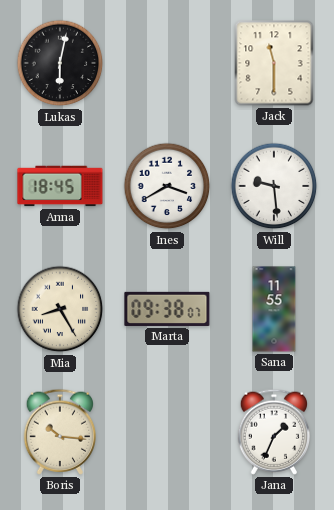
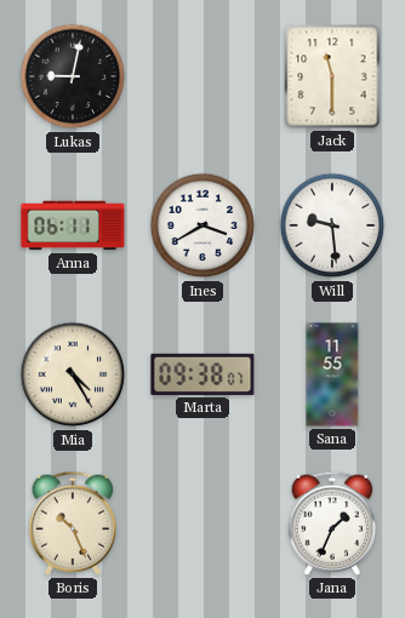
Lukas: 6:02 -> 9:02 (73, 76)
Anna: 18:45 -> 06:11 (73, 225)
Mia: 8:25 -> 4:25 (73, 374)
Boris: 10:16 -> 10:26 (72, 523)
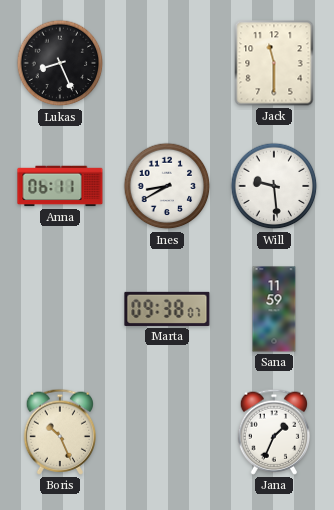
Lukas: 9:02 -> 8:26 (60, 63)
Ines: 3:40 -> 8:40 (167, 186)
Mia: 4:25 -> none (73, 374)
Sana: 11:55 -> 11:59 (274, 309)
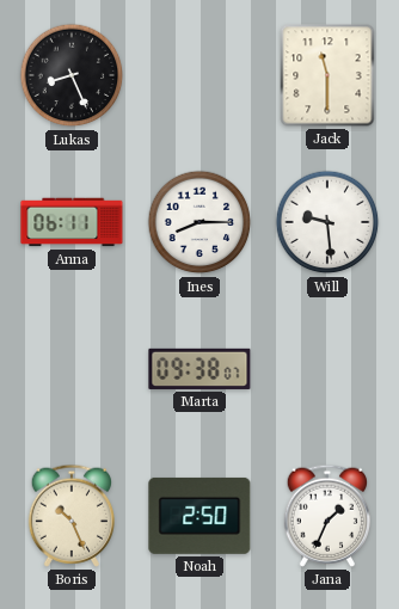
Ines: 8:40 -> 8:15 (199, 222)
Sana: 11:59 -> none (274, 309)
Noah: none -> 2:50 (199, 516)
